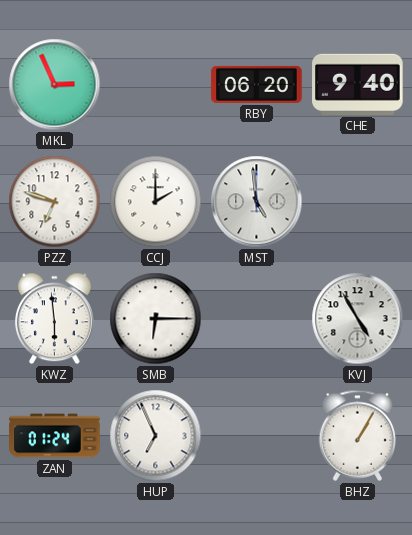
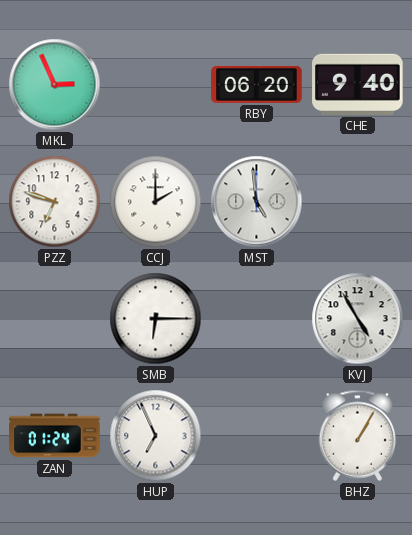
KWZ: 5:59 -> none (54, 319)
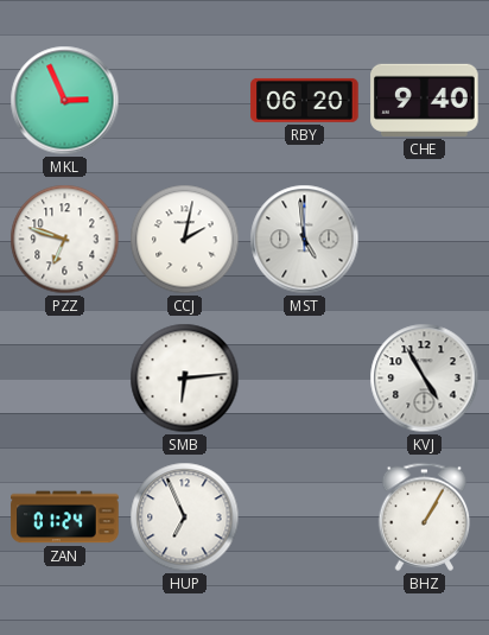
CCJ: 2:00 -> 2:02 (185, 240)
SMB: 6:15 -> 6:14 (185, 379)
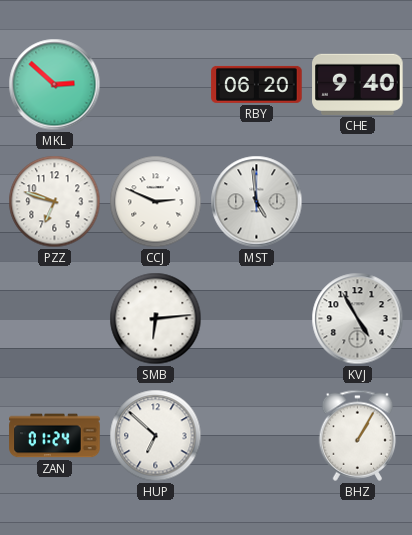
MKL: 2:56 -> 2:52 (55, 85)
CCJ: 2:02 -> 2:49 (156, 202)
HUP: 6:56 -> 6:52 (156, 436)
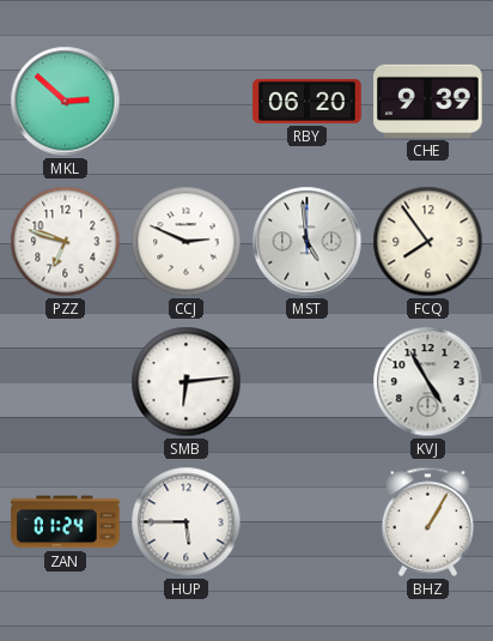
CHE: 9:40 -> 9:39 (428, 101)
FCQ: none -> 7:54 (428, 242)
HUP: 6:52 -> 5:45 (187, 522)
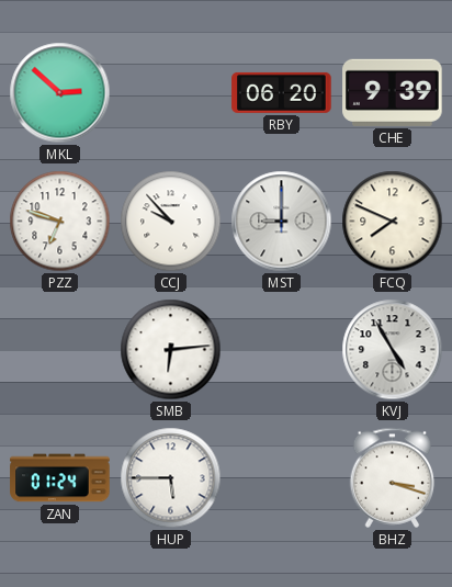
CCJ: 2:49 -> 9:53 (171, 222)
MST: 4:59 -> 9:00 (282, 222)
FCQ: 7:54 -> 7:49 (393, 222)
BHZ: 1:05 -> 3:18 (393, 477)
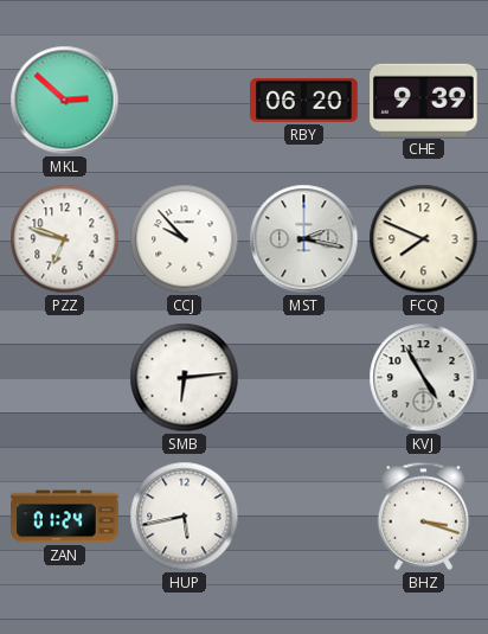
MST: 9:00 -> 2:17 (304, 239)
HUP: 5:45 -> 5:43 (185, 517)
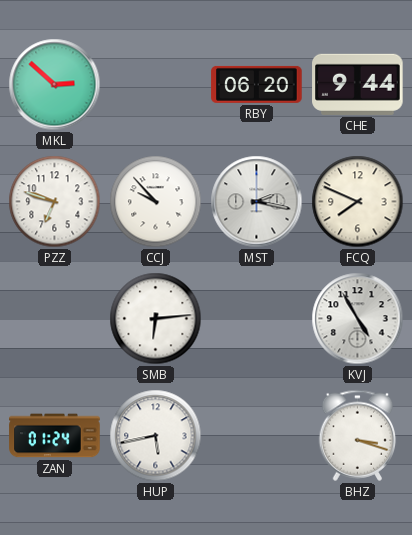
CHE: 9:39 -> 9:44 (358, 84)
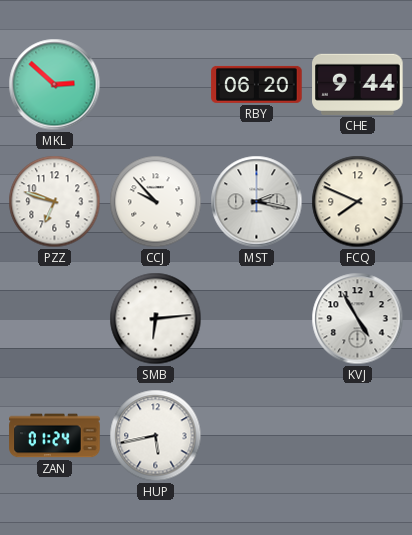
BHZ: 3:18 -> none (358, 435)
